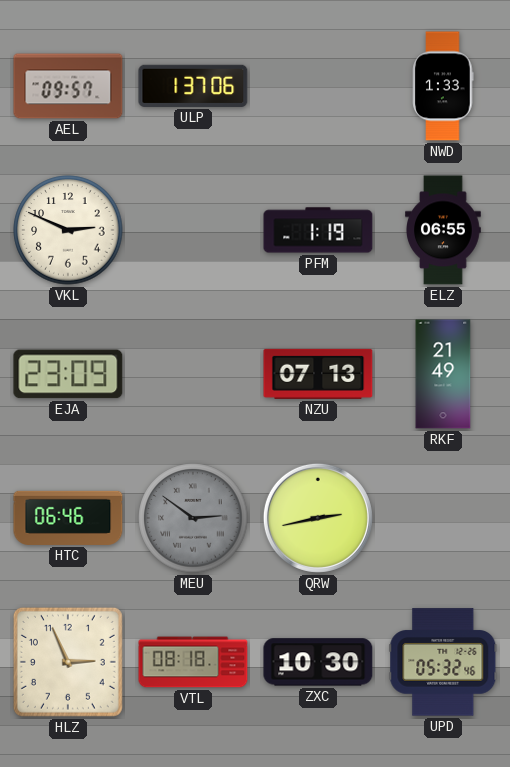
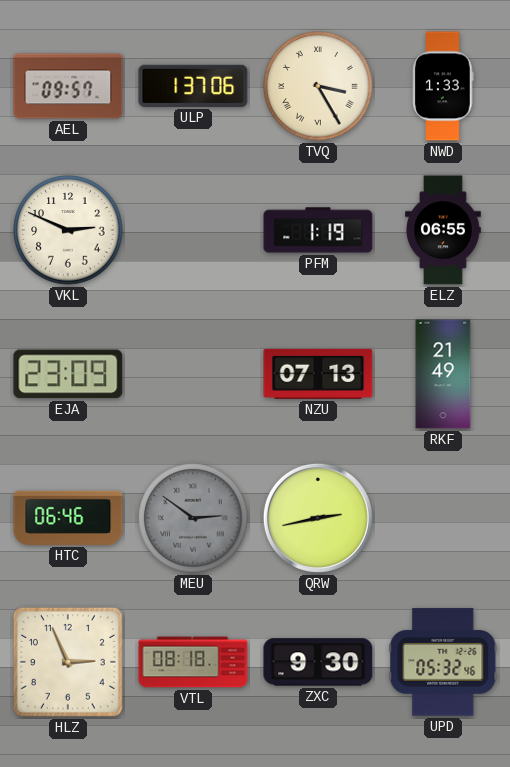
TVQ: none -> 3:25 (318, 86)
ZXC: 10:30 -> 9:30 (318, 662)
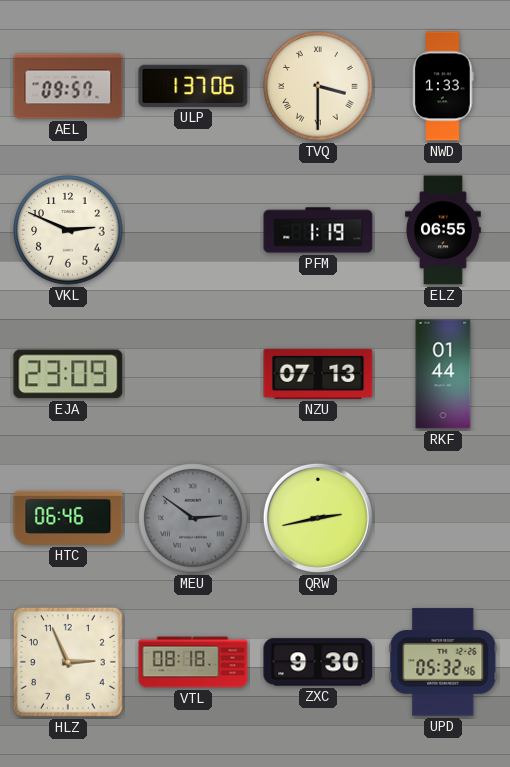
TVQ: 3:25 -> 3:30 (318, 86)
RKF: 21:49 -> 01:44 (443, 374)
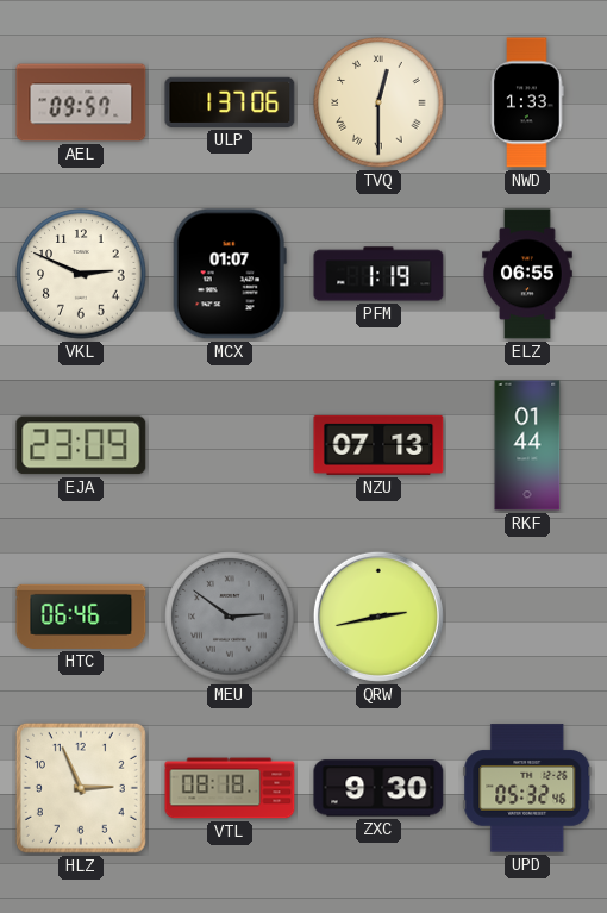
TVQ: 3:30 -> 12:30 (378, 102)
MCX: none -> 01:07 (230, 274)
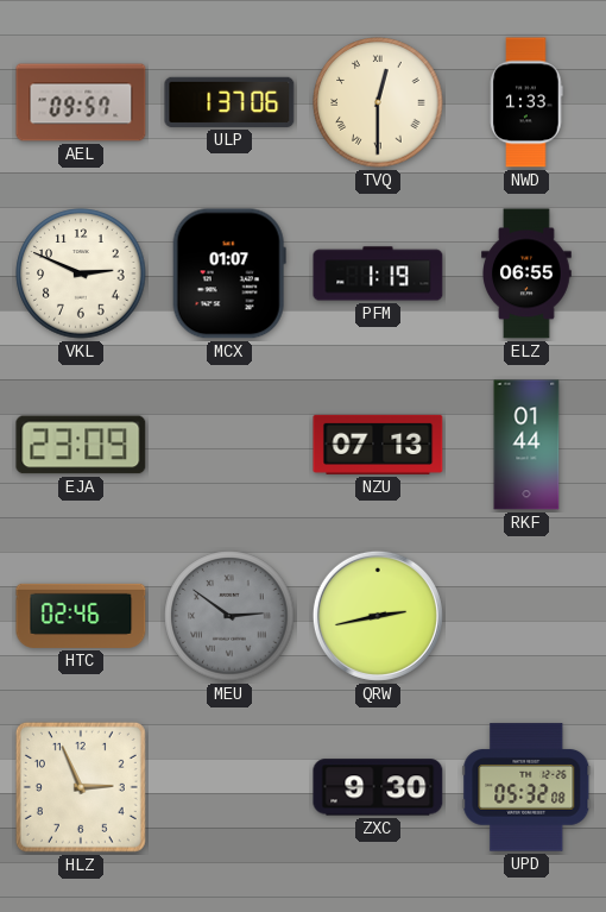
HTC: 06:46 -> 02:46 (81, 616)
VTL: 08:18 -> none (230, 788)
UPD: 05:32:46 -> 05:32:08 (526, 787)
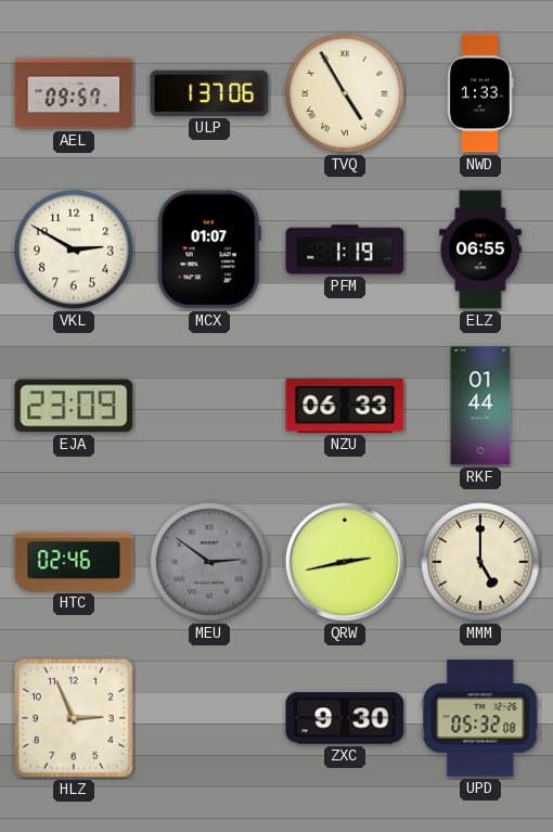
TVQ: 12:30 -> 4:55 (345, 93)
VKL: 2:49 -> 2:50 (74, 249)
NZU: 07:13 -> 06:33 (345, 406)
MMM: none -> 5:00 (480, 562)
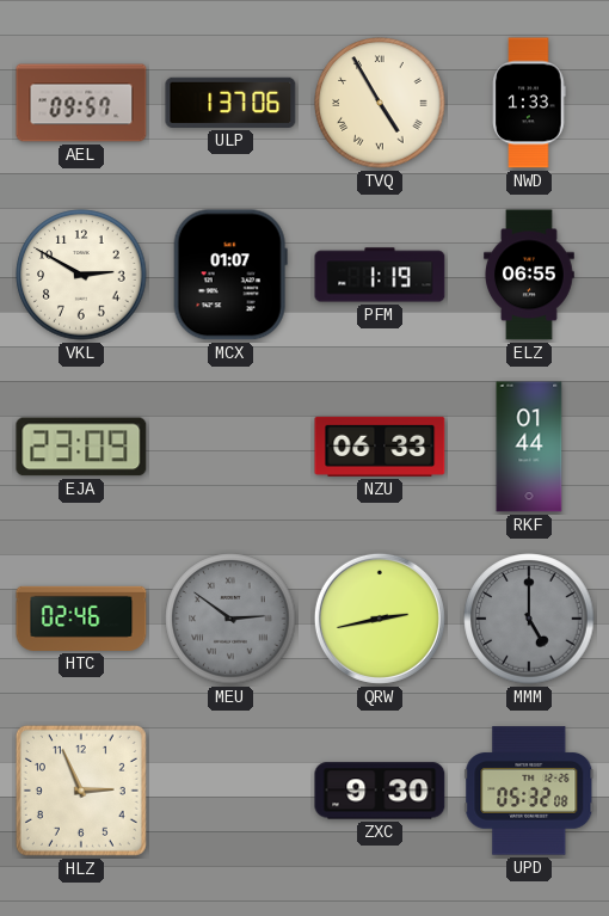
MMM dial: cream -> grey (529, 619)
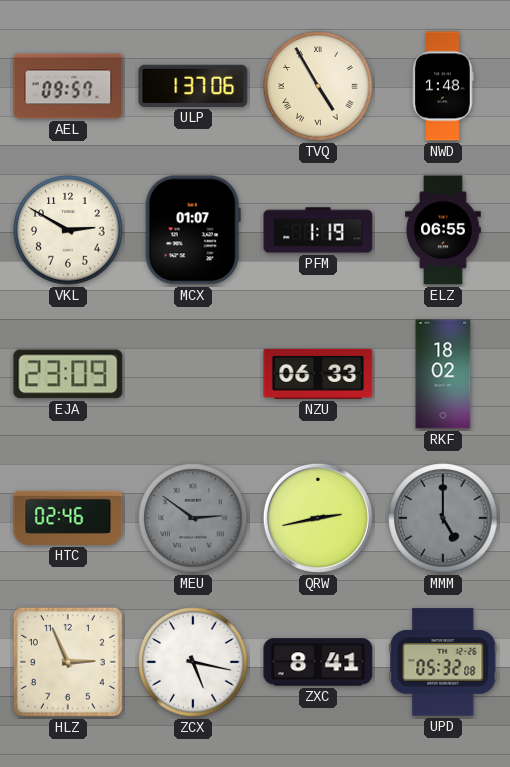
NWD: 1:33 -> 1:48 (443, 86)
RKF: 01:44 -> 18:02 (443, 374)
ZCX: none -> 5:17 (193, 662)
ZXC: 9:30 -> 8:41 (318, 662)
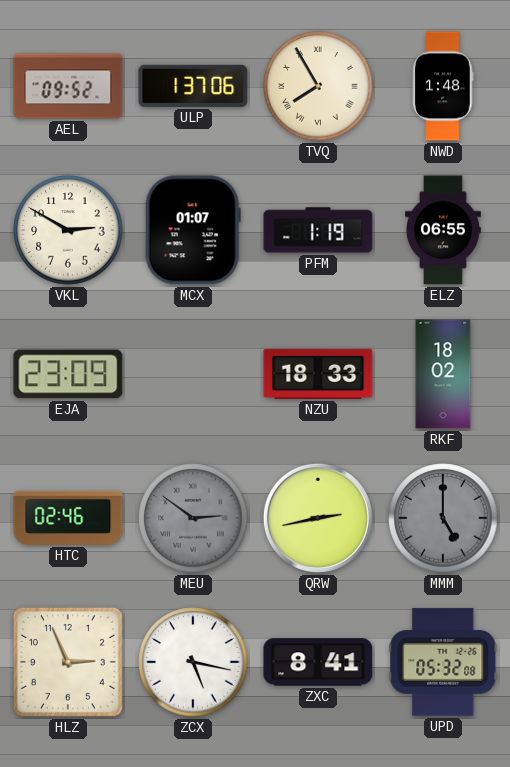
AEL: 09:57 -> 09:52 (68, 86)
TVQ: 4:55 -> 7:55 (318, 86)
NZU: 06:33 -> 18:33 (318, 374)
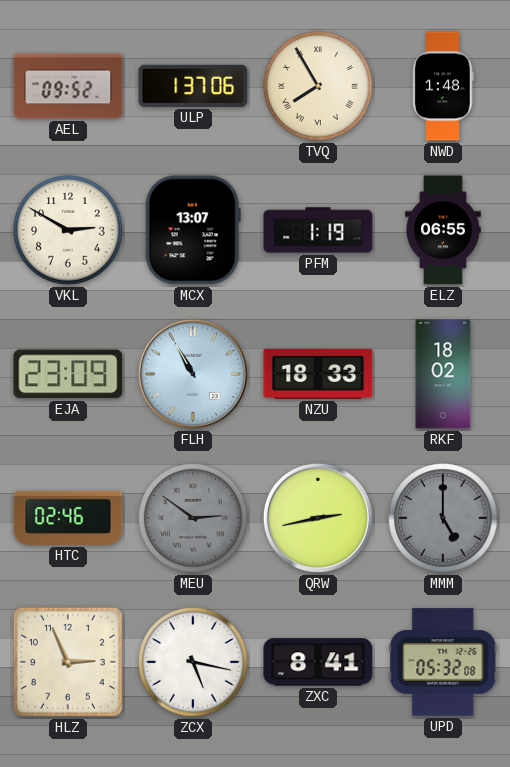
MCX: 01:07 -> 13:07 (193, 230)
FLH: none -> 10:55 (193, 374)
